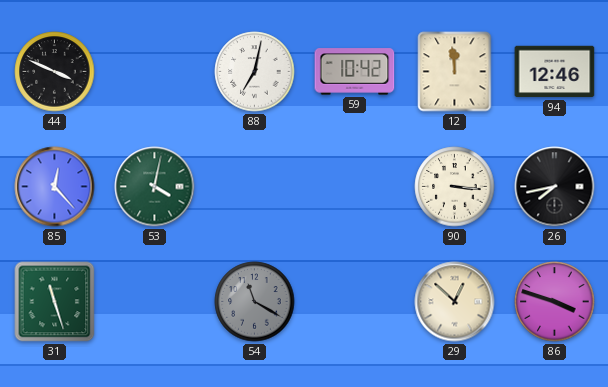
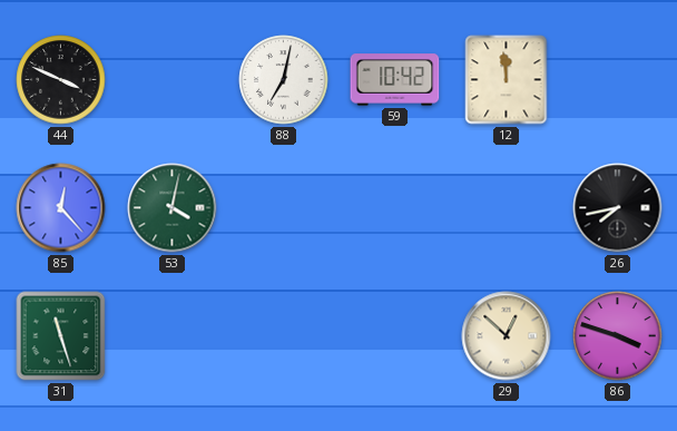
94: 12:46 -> none (555, 72)
90: 3:16 -> none (455, 187)
54: 11:20 -> none (255, 302)
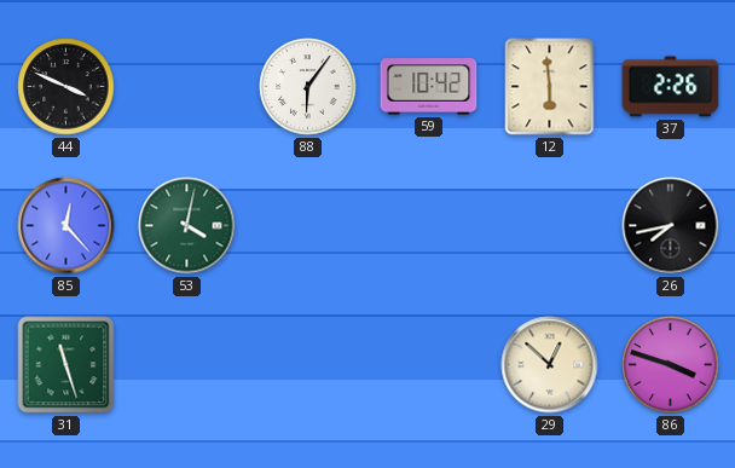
88: 7:02 -> 6:06 (308, 87)
12: 11:59 -> 5:59 (550, 87)
37: none -> 2:26 (671, 87)
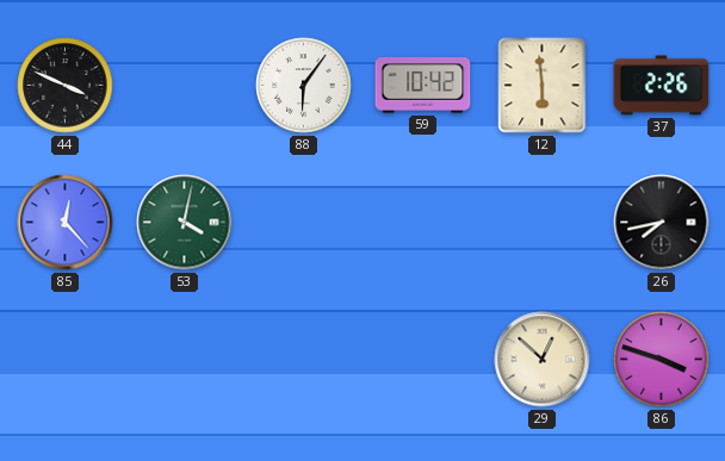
31: 11:27 -> none (66, 365)
